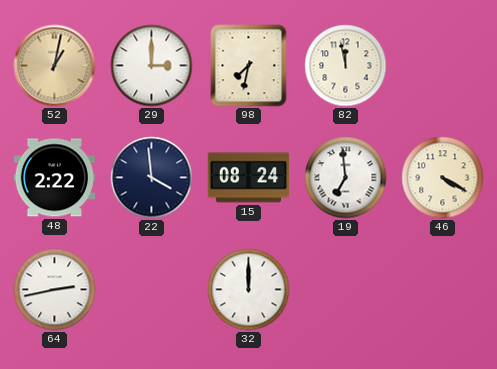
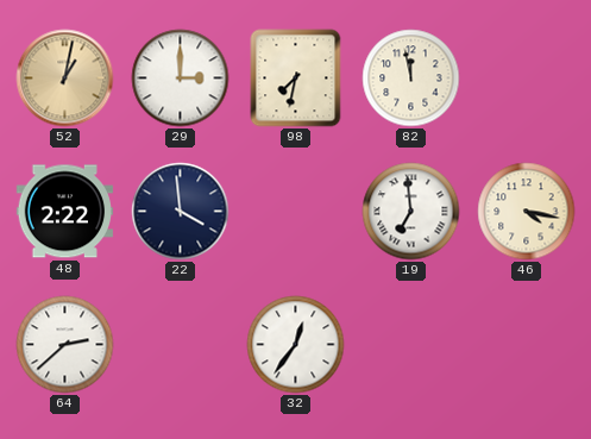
15: 08:24 -> none (249, 178)
46: 4:20 -> 4:17 (527, 212)
64: 2:43 -> 2:38 (65, 345)
32: 12:00 -> 12:36 (296, 345)
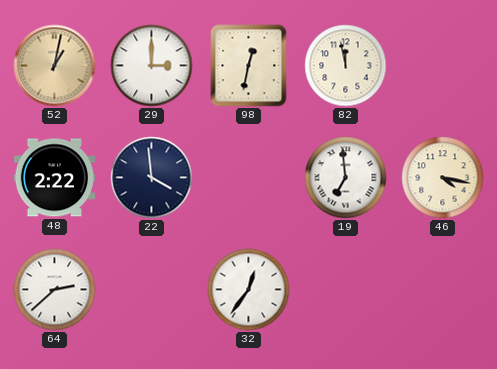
98: 7:32 -> 12:32 (249, 66)
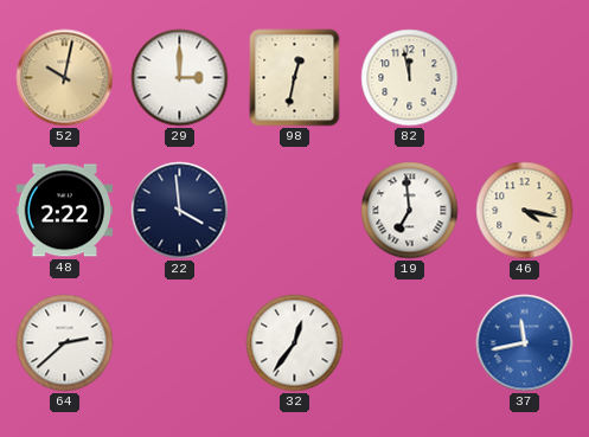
52: 1:02 -> 10:02 (65, 78)
37: none -> 11:43 (525, 343)
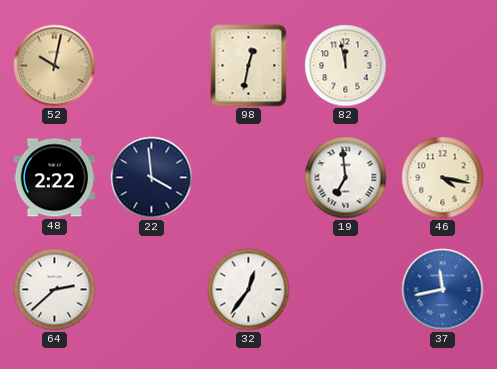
29: 3:00 -> none (180, 78)
